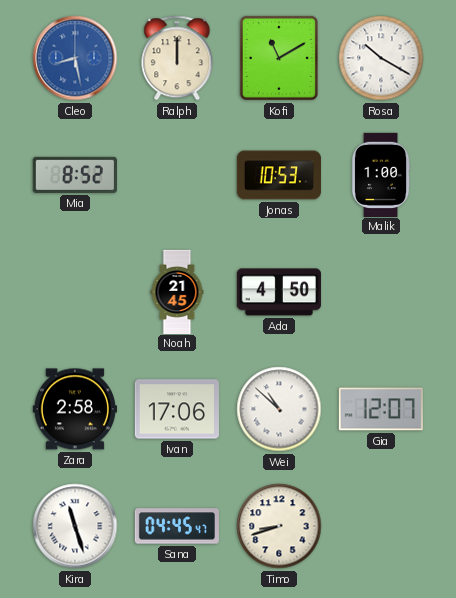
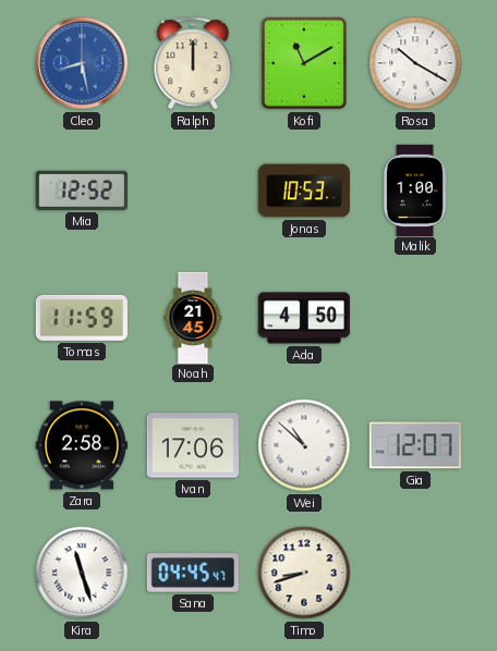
Mia: 8:52 -> 12:52 (82, 191)
Tomas: none -> 11:59 (82, 318)
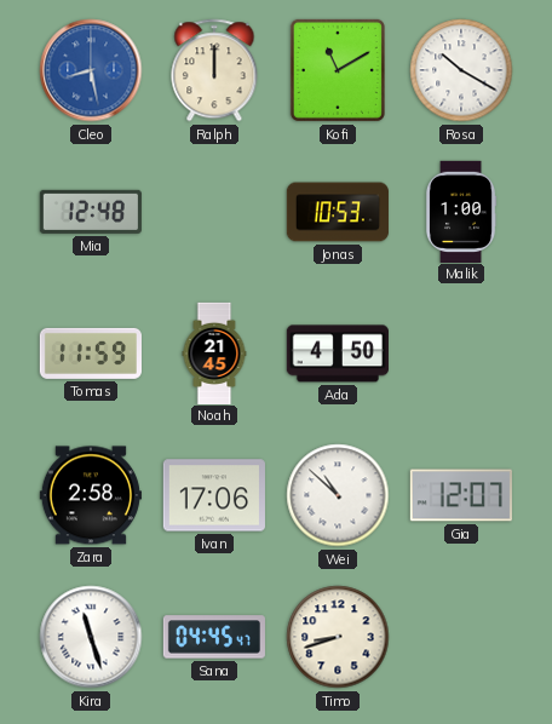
Mia: 12:52 -> 12:48 (91, 212)
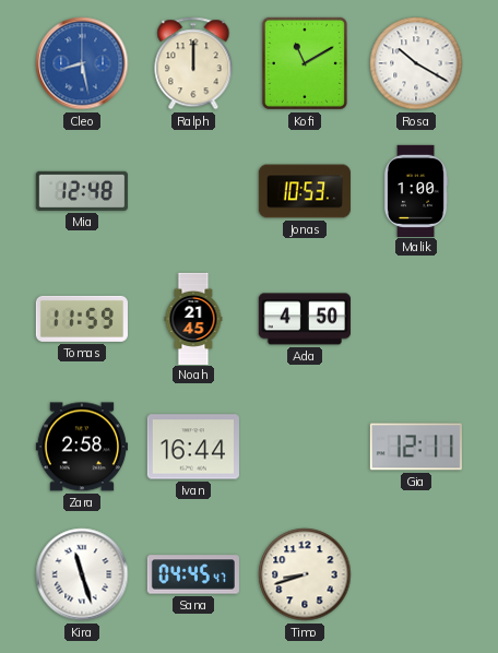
Ivan: 17:06 -> 16:44 (193, 447)
Wei: 10:52 -> none (338, 495)
Gia: 12:07 -> 12:11 (416, 447)
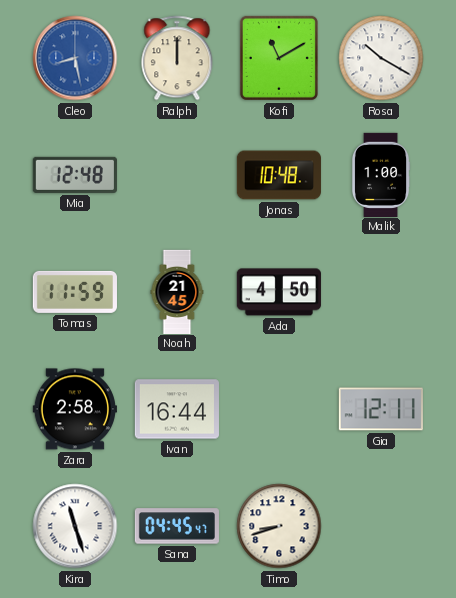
Jonas: 10:53 -> 10:48 (278, 175)
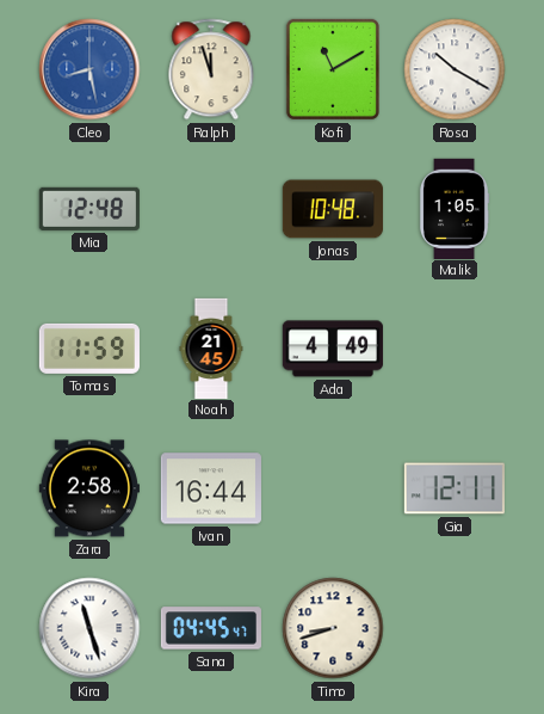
Ralph: 12:00 -> 11:57 (211, 69)
Malik: 1:00 -> 1:05 (455, 208)
Ada: 4:50 -> 4:49 (333, 349)
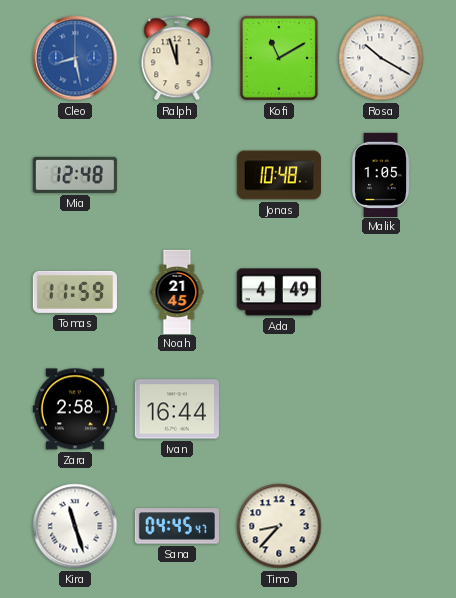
Gia: 12:11 -> none (455, 488)
Timo: 8:42 -> 8:37 (279, 526)
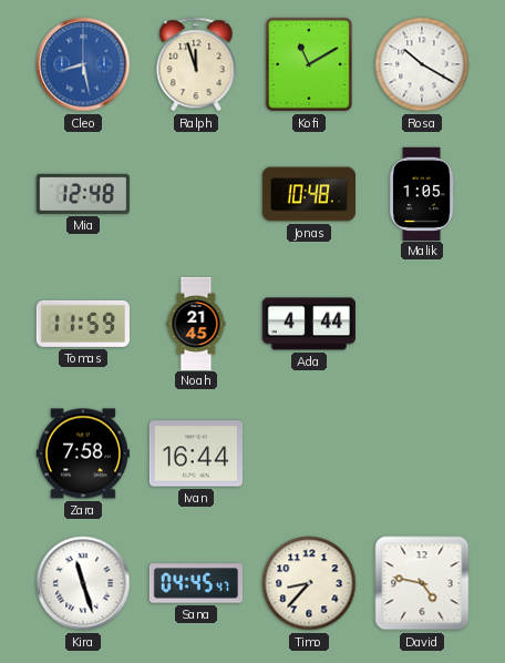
Ada: 4:49 -> 4:44 (309, 324)
Zara: 2:58 -> 7:58 (83, 453)
David: none -> 4:47 (422, 583)
